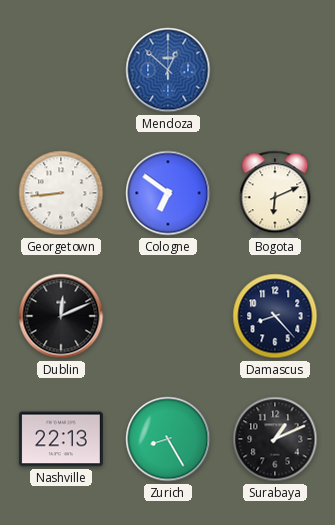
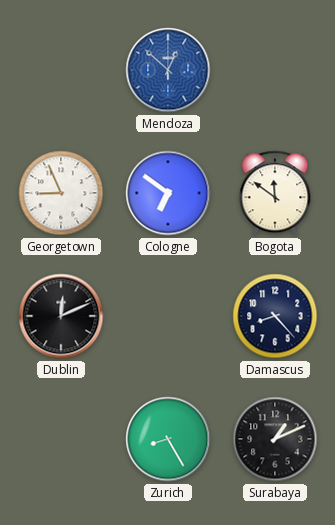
Georgetown: 8:44 -> 8:56 (61, 193)
Bogota: 6:11 -> 11:51 (275, 193)
Nashville: 22:13 -> none (61, 439)
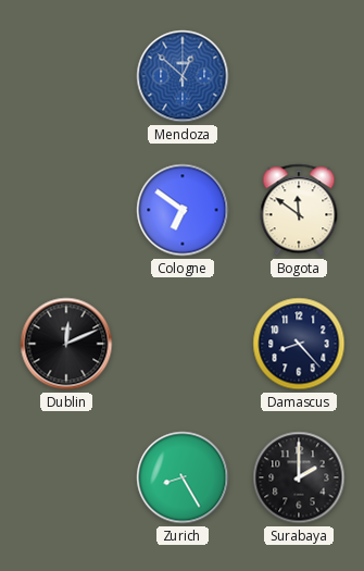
Georgetown: 8:56 -> none (61, 193)
Surabaya: 1:11 -> 2:00 (299, 477)
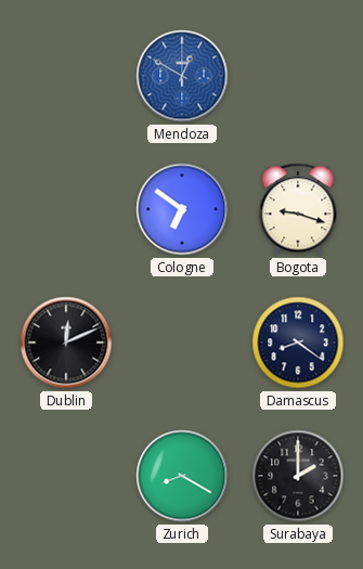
Mendoza: 12:52 -> 12:50 (182, 76)
Bogota: 11:51 -> 9:18 (298, 209)
Damascus: 8:23 -> 8:21 (298, 342)
Zurich: 8:25 -> 8:20 (182, 476)
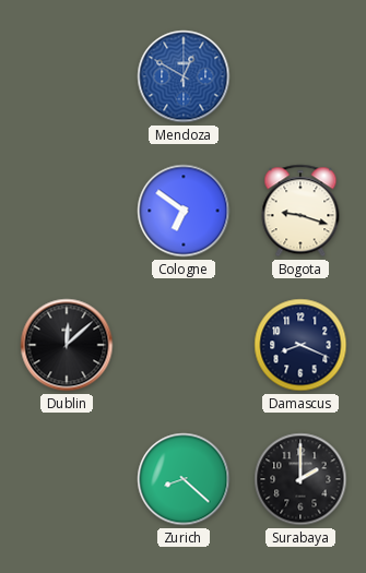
Dublin: 12:11 -> 12:08 (67, 345)
Damascus: 8:21 -> 8:19 (300, 345)
Zurich: 8:20 -> 8:22 (184, 479)
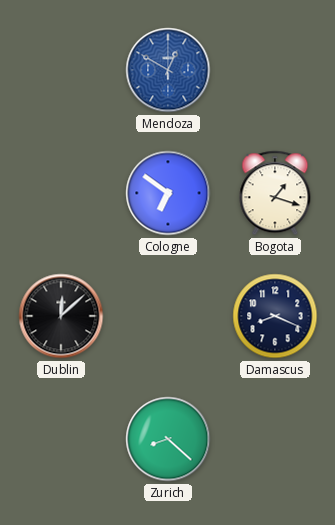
Bogota: 9:18 -> 1:18 (275, 193)
Surabaya: 2:00 -> none (300, 479)
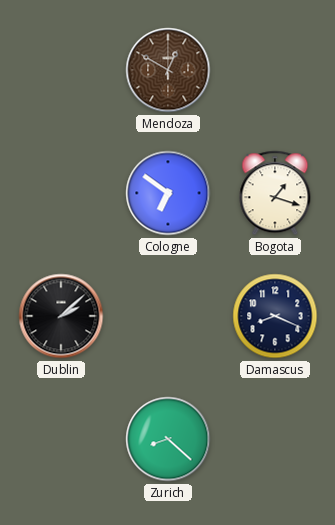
Mendoza dial: blue -> brown (168, 70)
Dublin: 12:08 -> 2:08 (61, 316)
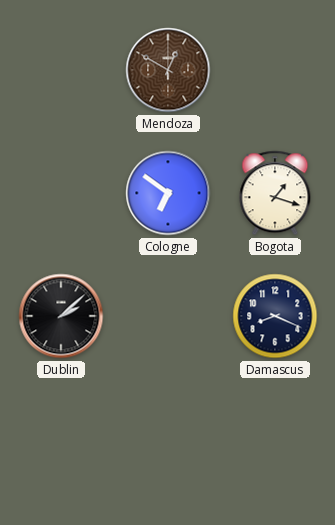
Zurich: 8:22 -> none (168, 439)
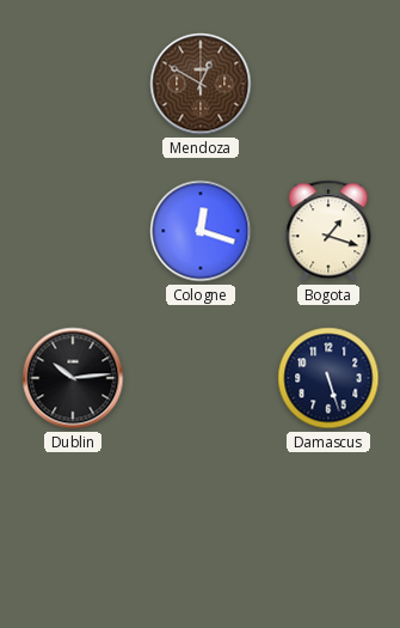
Cologne: 6:51 -> 12:18 (201, 231)
Dublin: 2:08 -> 10:14 (73, 378)
Damascus: 8:19 -> 5:27 (328, 378)
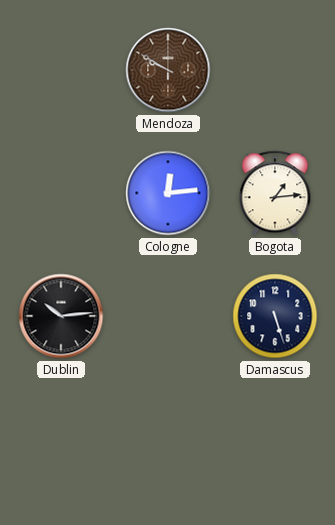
Mendoza: 12:50 -> 9:50 (168, 70)
Cologne: 12:18 -> 12:14 (168, 193)
Bogota: 1:18 -> 1:14 (275, 193)
